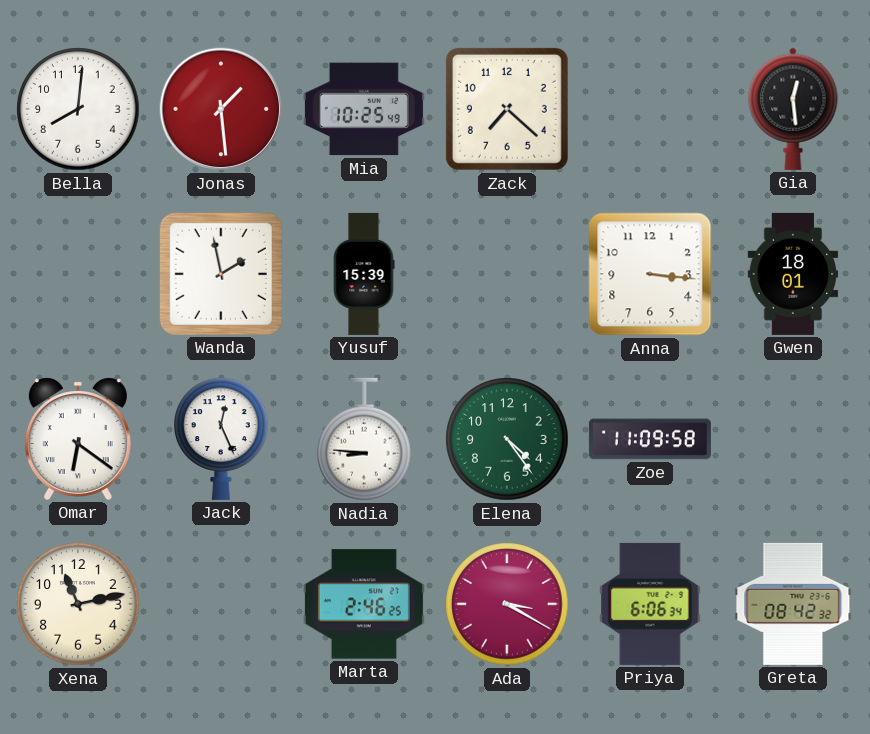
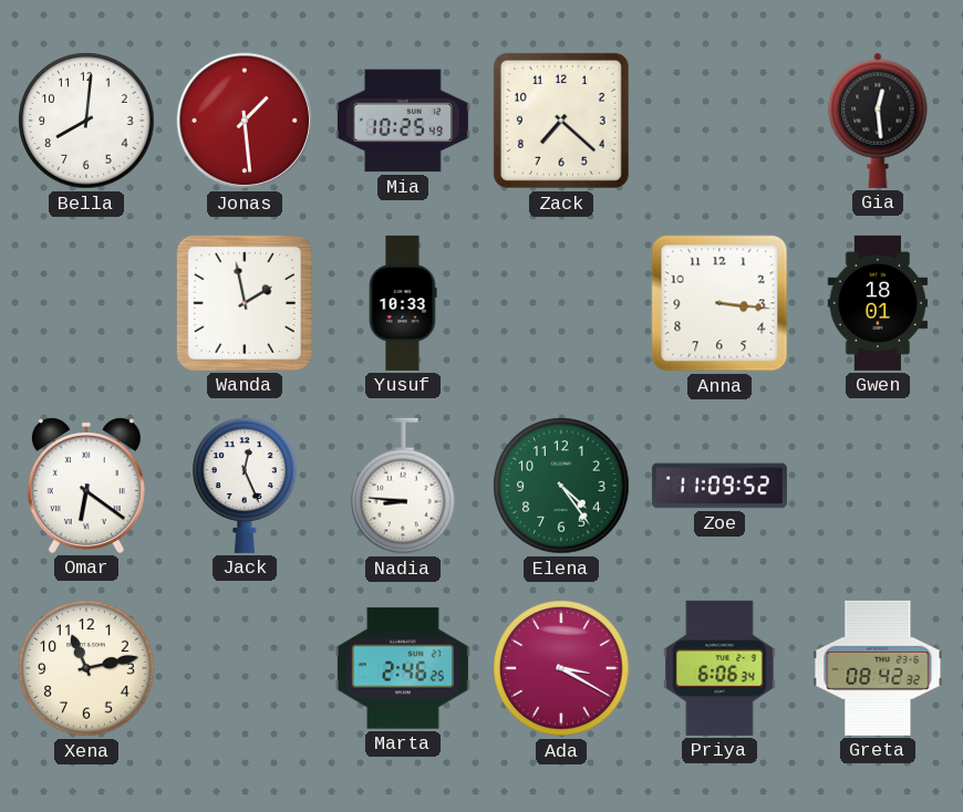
Yusuf: 15:39 -> 10:33 (403, 303)
Zoe: 11:09:58 -> 11:09:52 (719, 486)
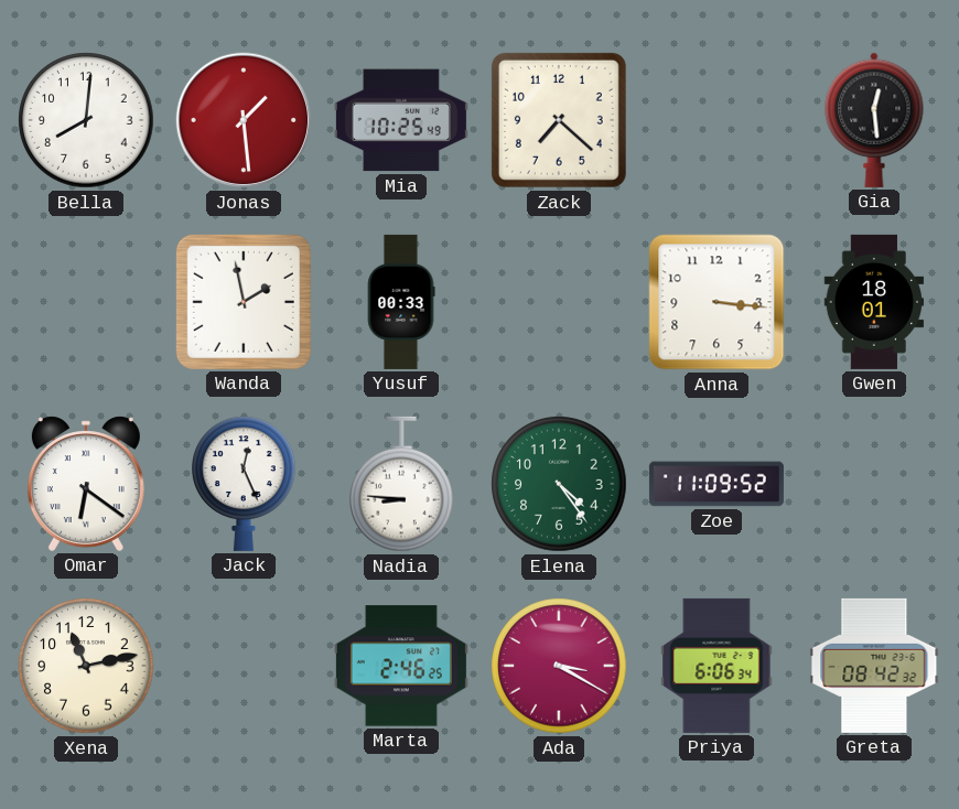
Yusuf: 10:33 -> 00:33 (401, 302)
